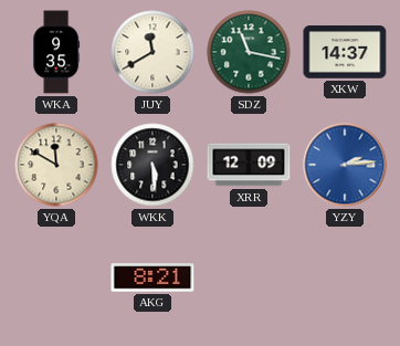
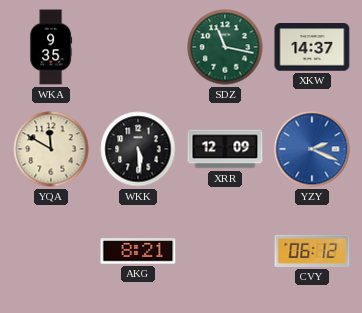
JUY: 11:40 -> none (152, 52)
YZY: 2:14 -> 2:19 (312, 149)
CVY: none -> 06:12 (312, 251)
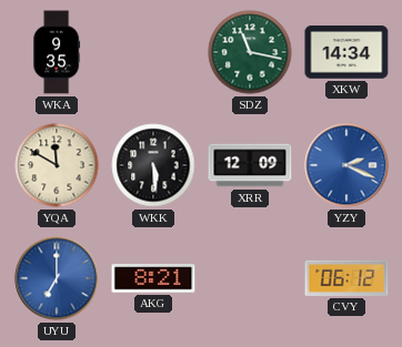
XKW: 14:37 -> 14:34 (346, 52)
UYU: none -> 7:00 (57, 278)
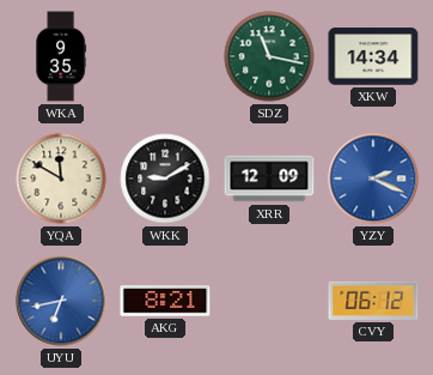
WKK: 5:29 -> 9:10 (165, 179)
UYU: 7:00 -> 6:43 (61, 301)
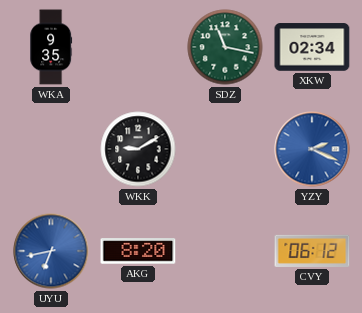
XKW: 14:34 -> 02:34 (312, 47)
YQA: 11:50 -> none (61, 179)
XRR: 12:09 -> none (269, 179)
AKG: 8:21 -> 8:20 (138, 251)
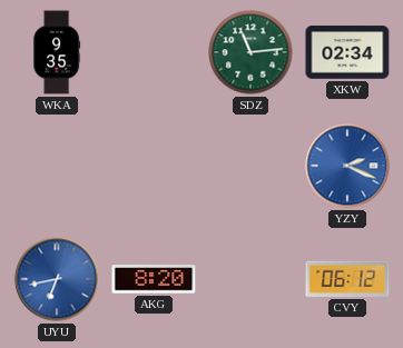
SDZ: 11:17 -> 11:14 (250, 52)
WKK: 9:10 -> none (138, 149)
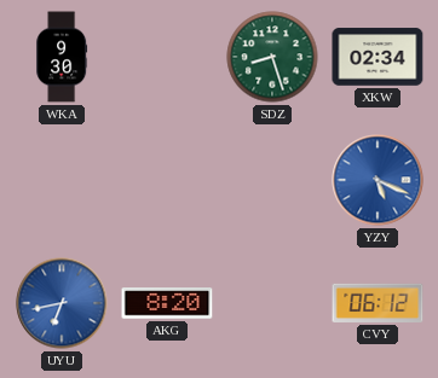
WKA: 9:35 -> 9:30 (62, 57)
SDZ: 11:14 -> 8:27 (272, 57)
YZY: 2:19 -> 5:19 (378, 180)
